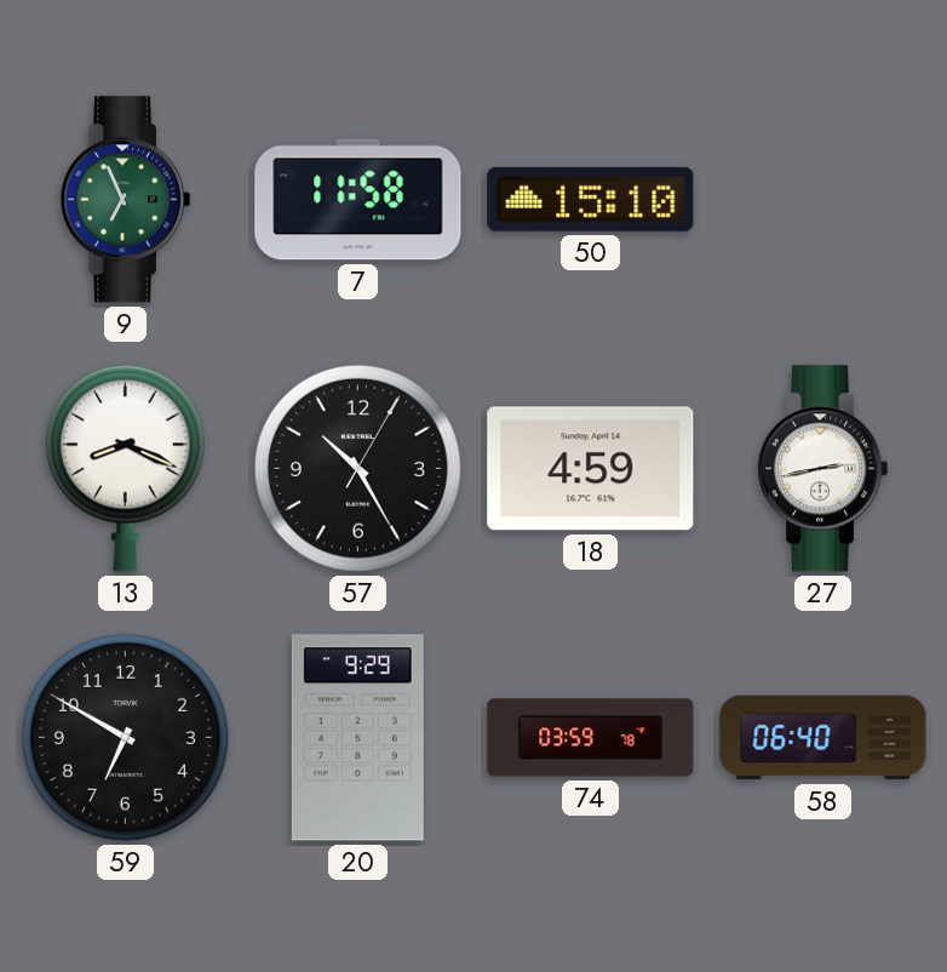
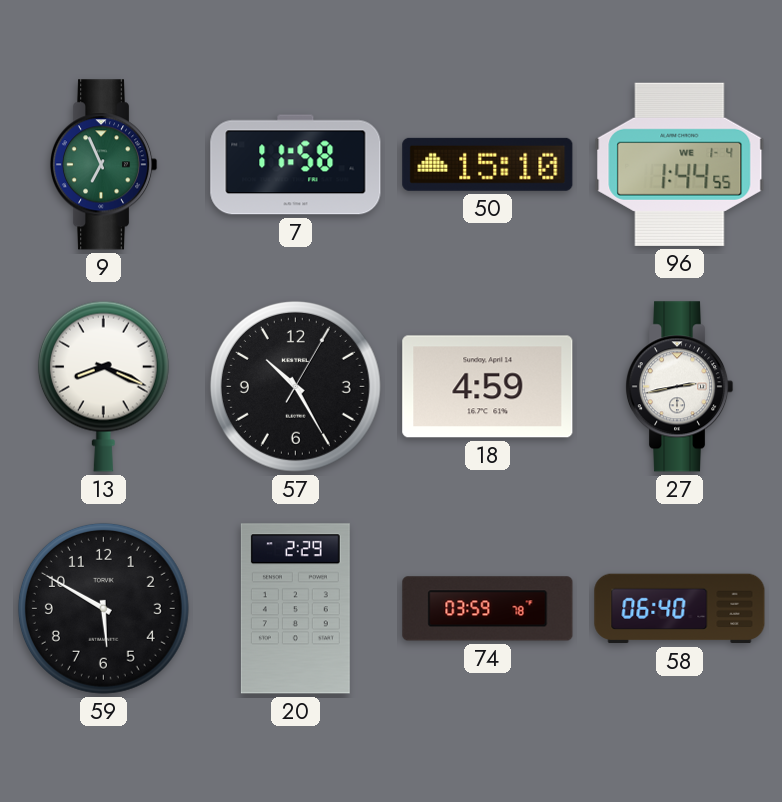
96: none -> 1:44 (680, 164)
59: 6:50 -> 5:50 (103, 608)
20: 9:29 -> 2:29 (295, 609)
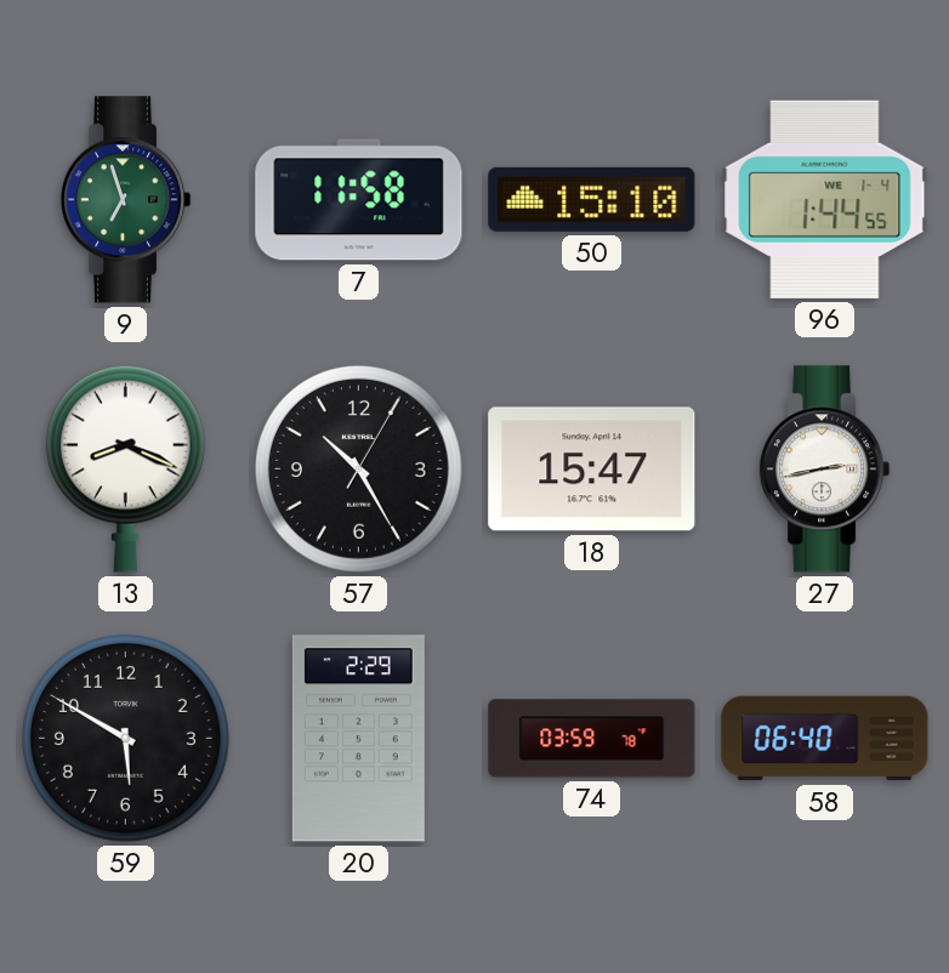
9: 6:56 -> 6:57 (125, 200)
18: 4:59 -> 15:47 (592, 470)
